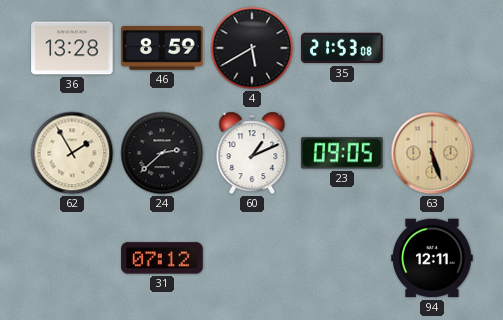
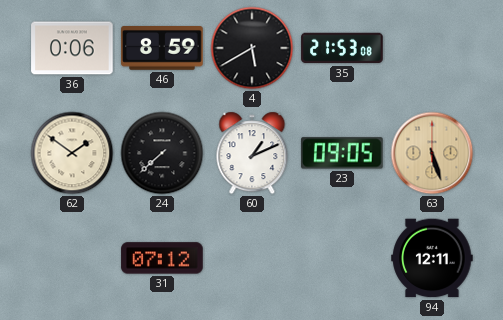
36: 13:28 -> 0:06 (72, 48)
62: 1:55 -> 1:51 (72, 153)
24: 2:38 -> 7:38 (162, 153)
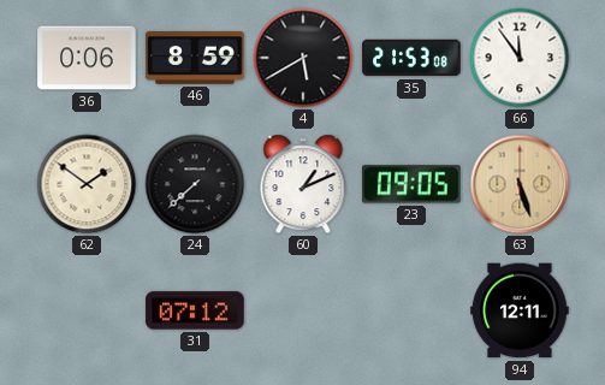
66: none -> 11:54 (520, 58)
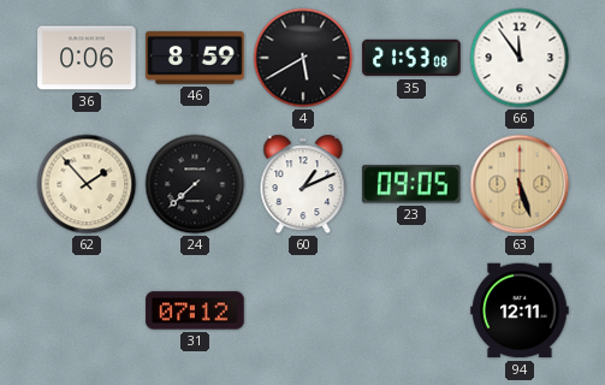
62: 1:51 -> 1:53 (87, 184)
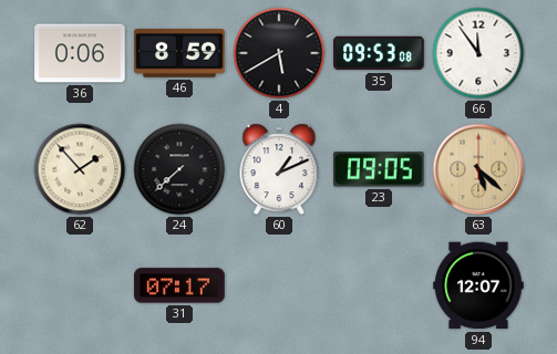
35: 21:53 -> 09:53 (379, 53)
63: 5:27 -> 5:22 (478, 169)
31: 07:12 -> 07:17 (179, 285)
94: 12:11 -> 12:07 (478, 285)
